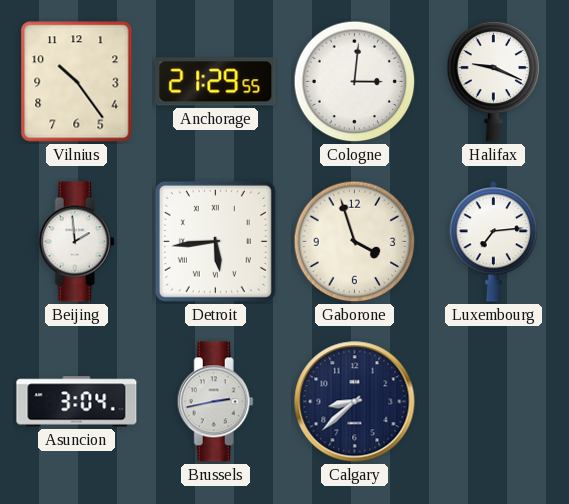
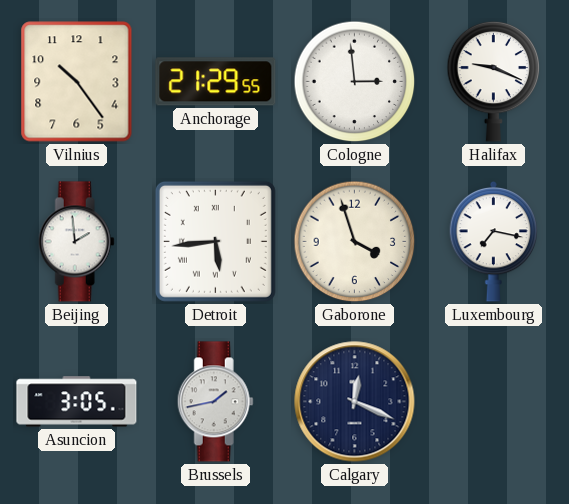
Cologne: 3:01 -> 2:59 (355, 82)
Luxembourg: 7:14 -> 7:17 (494, 241)
Asuncion: 3:04 -> 3:05 (77, 402)
Brussels: 2:43 -> 1:43 (215, 402)
Calgary: 8:38 -> 12:19 (355, 402)
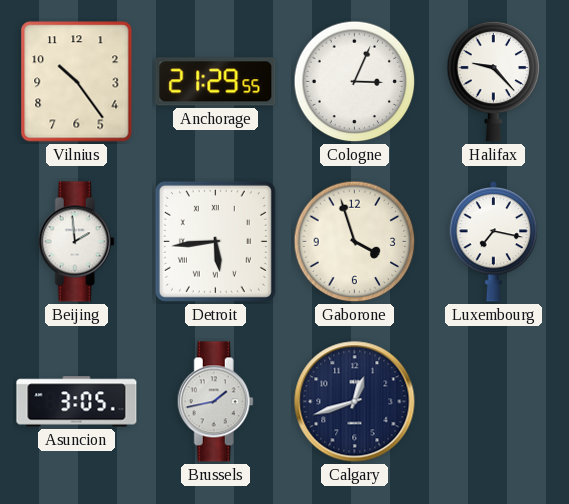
Cologne: 2:59 -> 3:04 (355, 82)
Halifax: 9:19 -> 9:23 (494, 81)
Calgary: 12:19 -> 12:42 (355, 402)
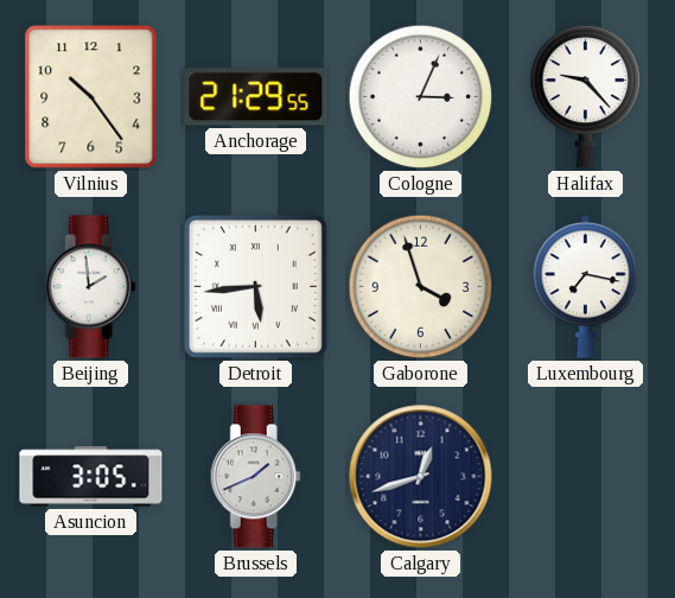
Brussels: 1:43 -> 1:41 (255, 477)
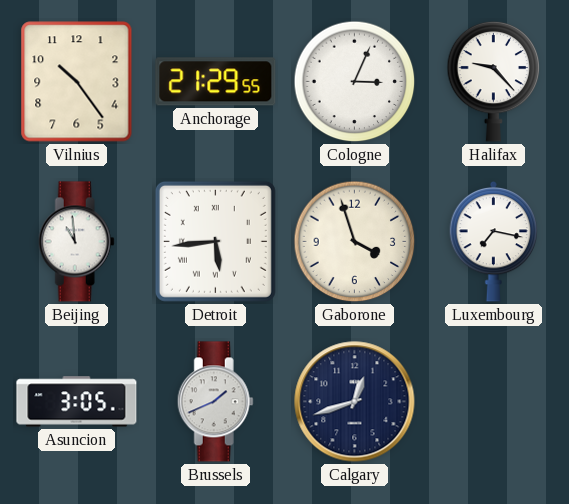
Beijing: 1:59 -> 10:59 (76, 242)
